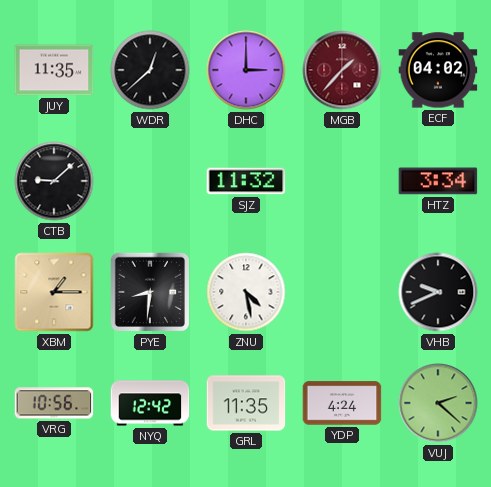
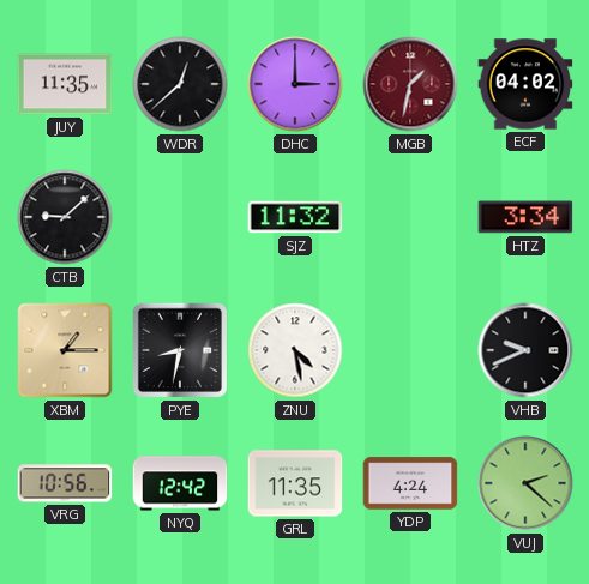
MGB: 1:37 -> 1:32 (410, 84)
PYE: 8:31 -> 8:32 (180, 350)
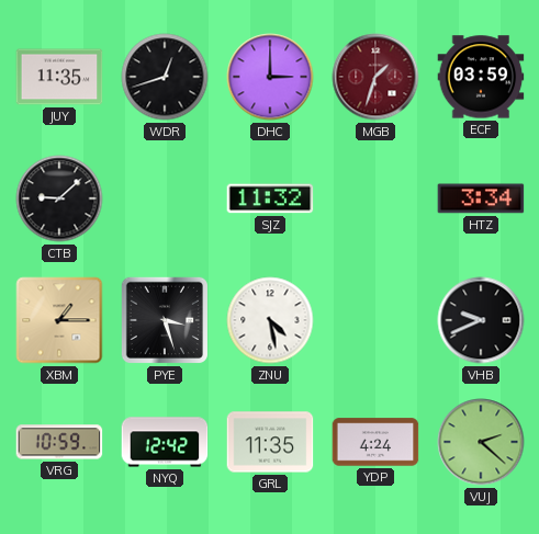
WDR: 12:38 -> 12:42 (165, 77)
MGB: 1:32 -> 1:33 (375, 77)
ECF: 04:02 -> 03:59 (481, 77)
PYE: 8:32 -> 3:27 (165, 320)
VRG: 10:56 -> 10:59 (59, 442)
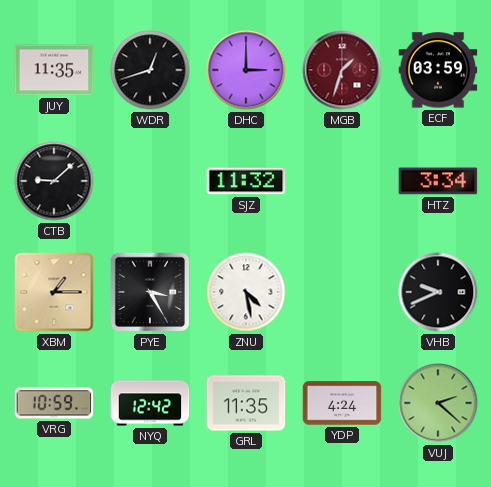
PYE: 3:27 -> 3:25 (150, 292)
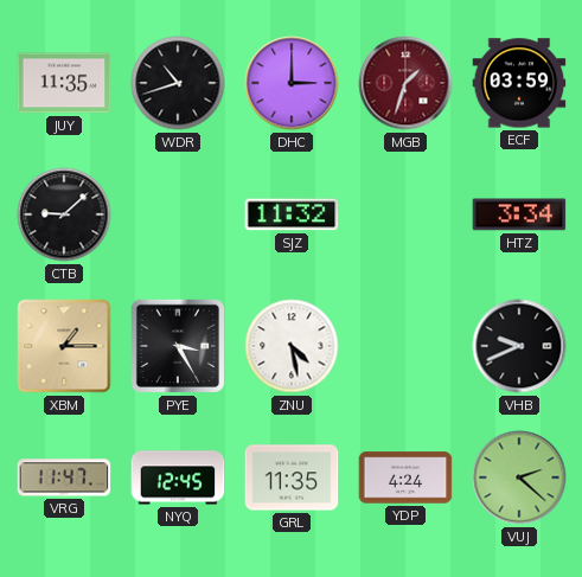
WDR: 12:42 -> 10:42 (178, 83)
VRG: 10:59 -> 11:47 (64, 477)
NYQ: 12:42 -> 12:45 (178, 477)
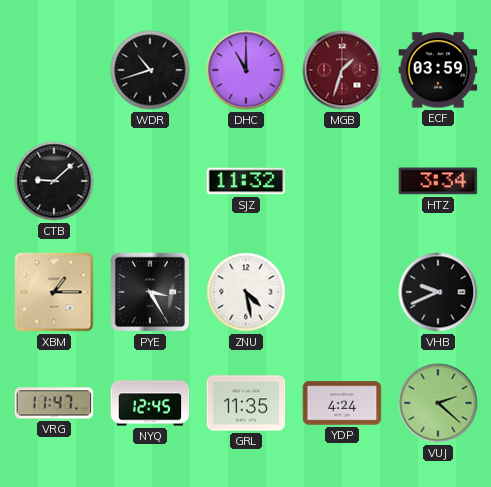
JUY: 11:35 -> none (64, 83)
DHC: 3:00 -> 11:00 (246, 70)
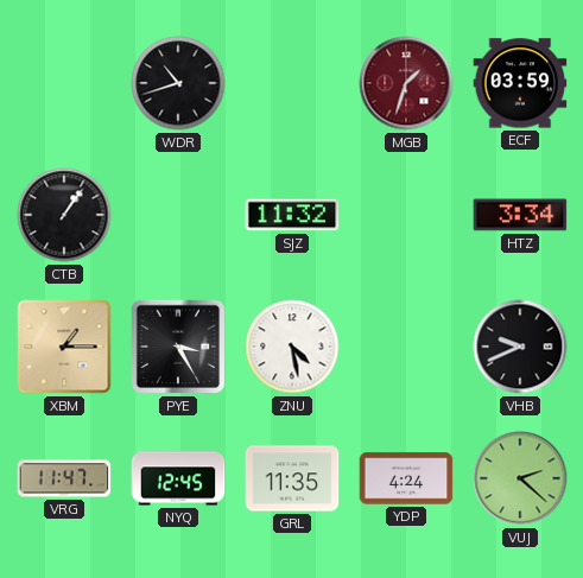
DHC: 11:00 -> none (246, 70)
CTB: 9:08 -> 1:06 (64, 215)
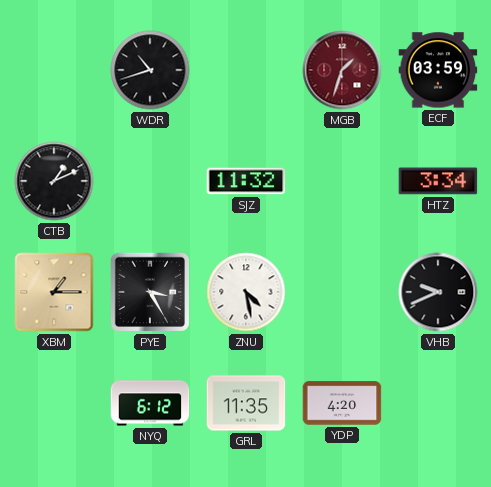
CTB: 1:06 -> 1:11 (54, 181)
VRG: 11:47 -> none (64, 478)
NYQ: 12:45 -> 6:12 (150, 403)
YDP: 4:24 -> 4:20 (342, 403)
VUJ: 2:22 -> none (520, 478)
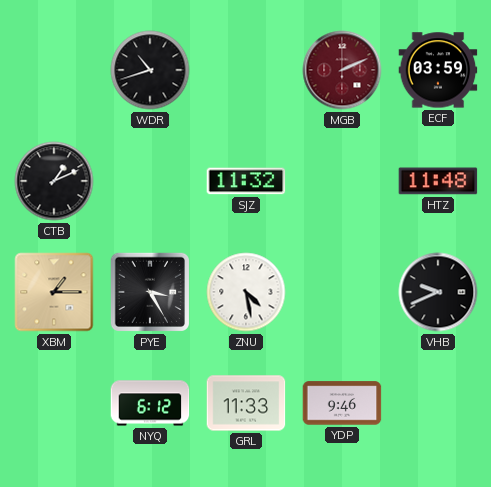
MGB: 1:33 -> 2:11 (342, 70)
HTZ: 3:34 -> 11:48 (438, 181)
GRL: 11:35 -> 11:33 (246, 403)
YDP: 4:20 -> 9:46 (342, 403)
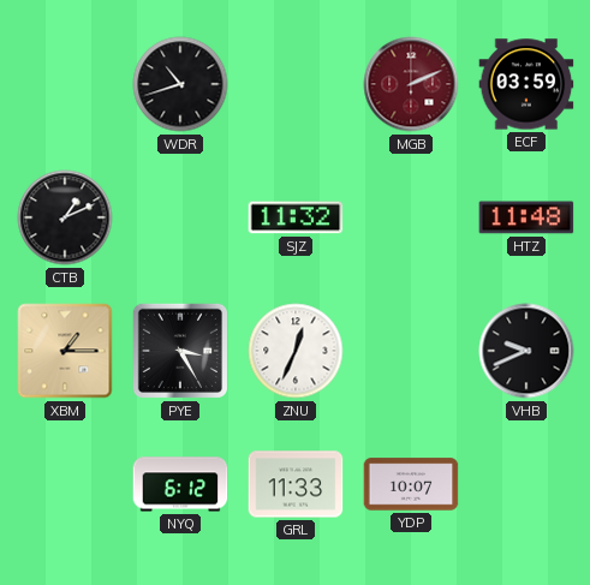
ZNU: 4:28 -> 12:34 (296, 351)
YDP: 9:46 -> 10:07 (411, 484)
